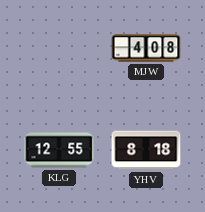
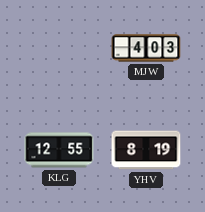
MJW: 4:08 -> 4:03 (146, 48)
YHV: 8:18 -> 8:19 (146, 150)
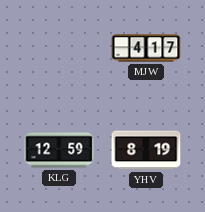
MJW: 4:03 -> 4:17 (146, 48)
KLG: 12:55 -> 12:59 (59, 150)
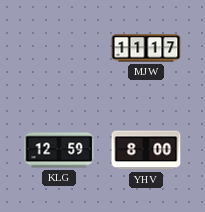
MJW: 4:17 -> 11:17 (146, 48)
YHV: 8:19 -> 8:00 (146, 150)
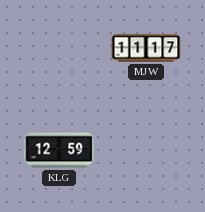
YHV: 8:00 -> none (146, 150)
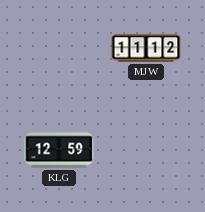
MJW: 11:17 -> 11:12 (146, 48)
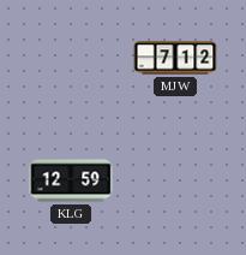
MJW: 11:12 -> 7:12 (175, 58)
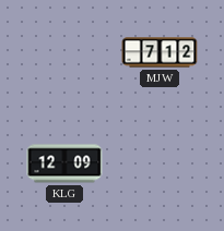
KLG: 12:59 -> 12:09 (64, 163)
